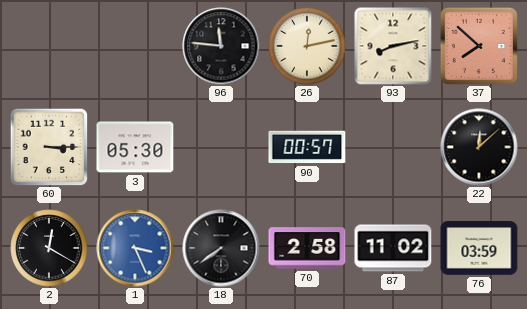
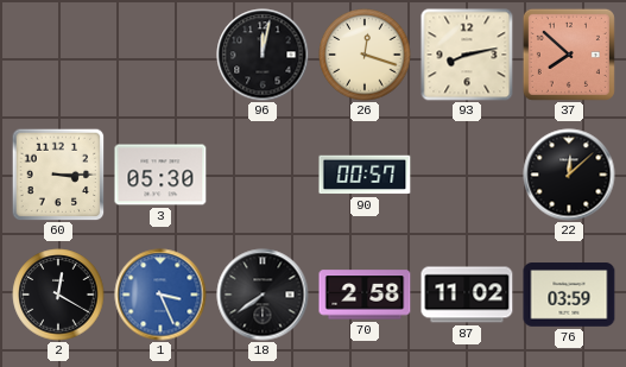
96: 11:46 -> 12:02 (263, 55)
26: 12:13 -> 12:18 (365, 55)
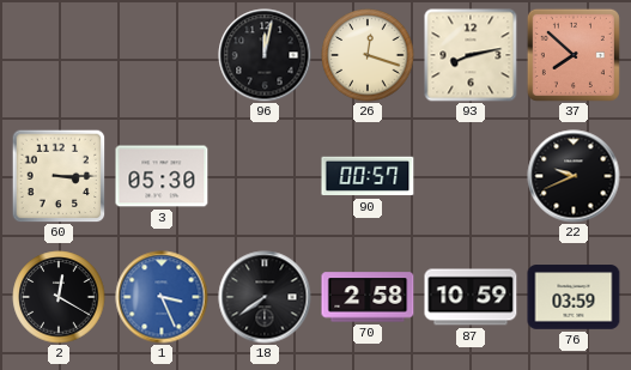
22: 12:08 -> 9:41 (574, 176)
87: 11:02 -> 10:59 (471, 297)
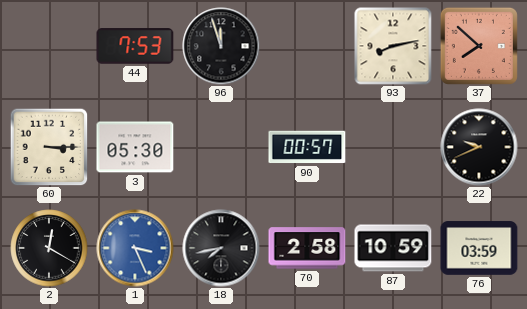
44: none -> 7:53 (135, 46)
96: 12:02 -> 11:57 (221, 46)
26: 12:18 -> none (368, 55)
18: 7:39 -> 7:43 (221, 248)
